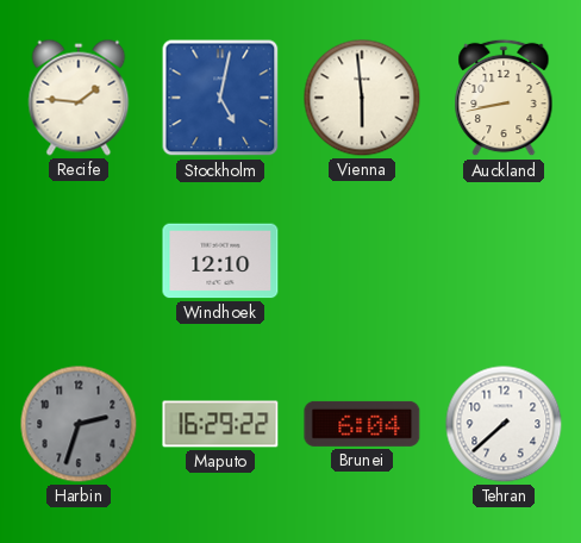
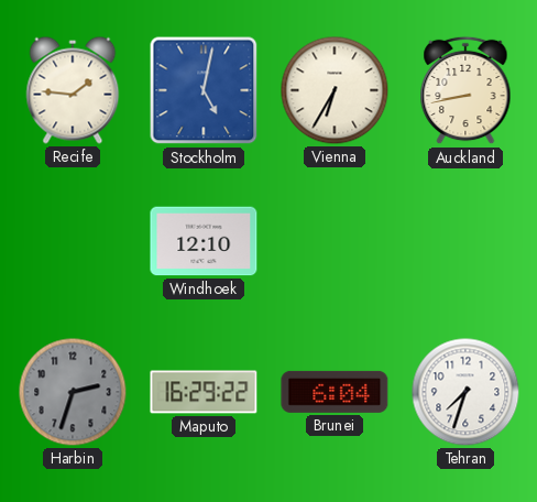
Vienna: 5:59 -> 6:35 (335, 90)
Tehran: 7:38 -> 7:33 (465, 392)
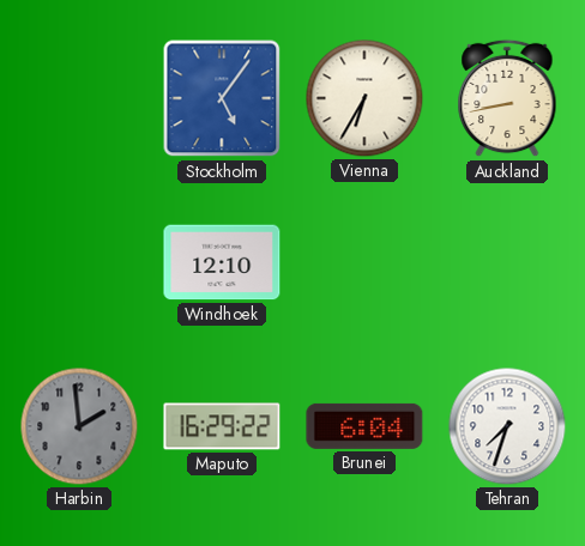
Recife: 1:46 -> none (73, 90)
Stockholm: 5:02 -> 5:06 (222, 98)
Harbin: 2:33 -> 1:59 (79, 426)
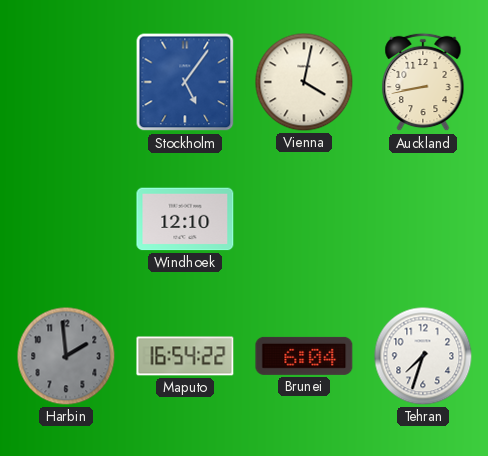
Vienna: 6:35 -> 4:02 (304, 82)
Maputo: 16:29 -> 16:54 (185, 356)
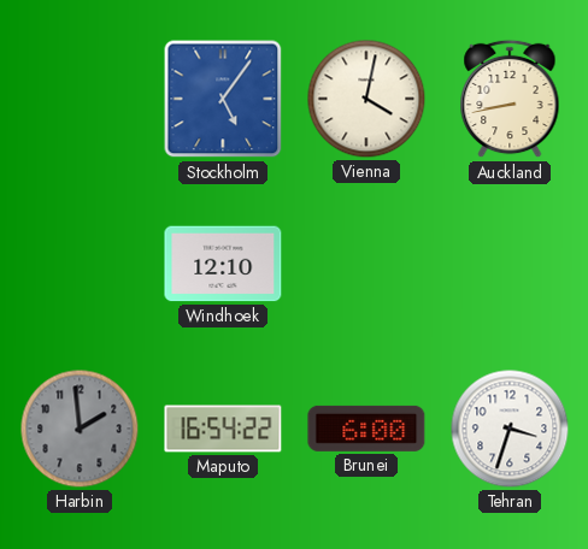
Brunei: 6:04 -> 6:00 (366, 429)
Tehran: 7:33 -> 3:33 (510, 429)
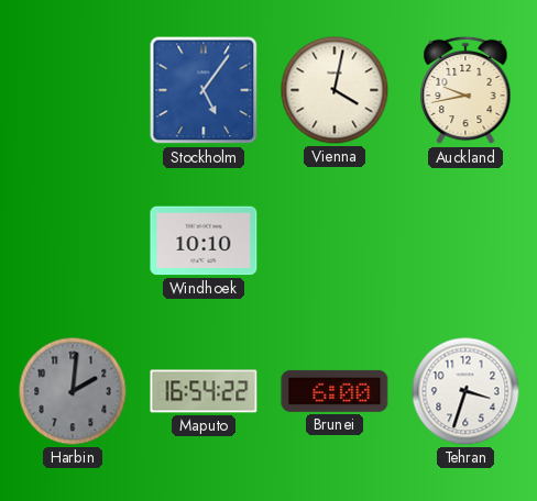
Auckland: 8:43 -> 9:43 (465, 90)
Windhoek: 12:10 -> 10:10 (204, 241)
Harbin: 1:59 -> 2:01 (73, 391)
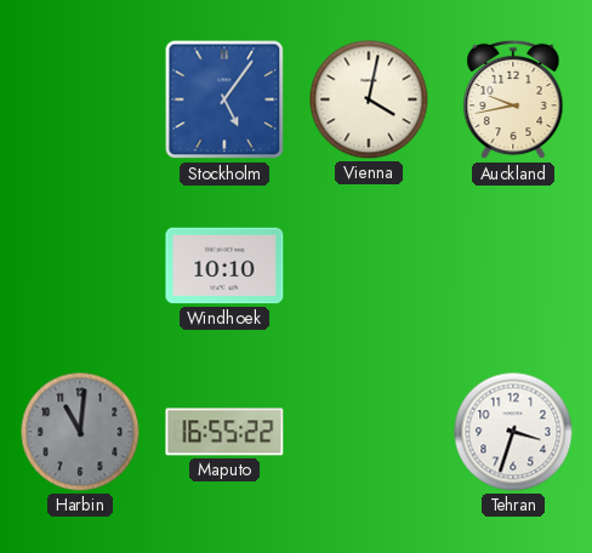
Harbin: 2:01 -> 11:01 (80, 432)
Maputo: 16:54 -> 16:55 (224, 432)
Brunei: 6:00 -> none (335, 391)
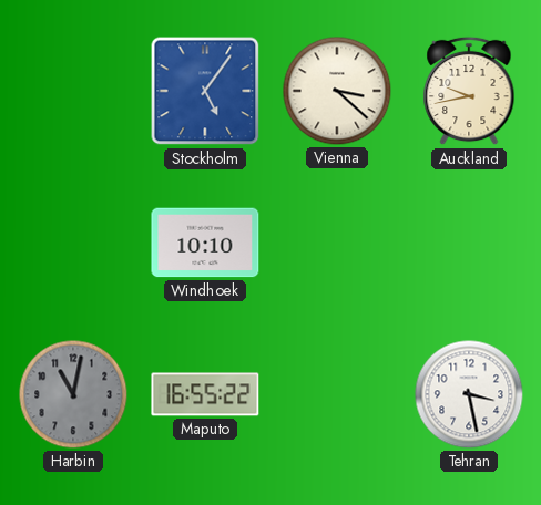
Vienna: 4:02 -> 3:22 (337, 91)
Harbin: 11:01 -> 11:02 (73, 394)
Tehran: 3:33 -> 3:28 (469, 394)
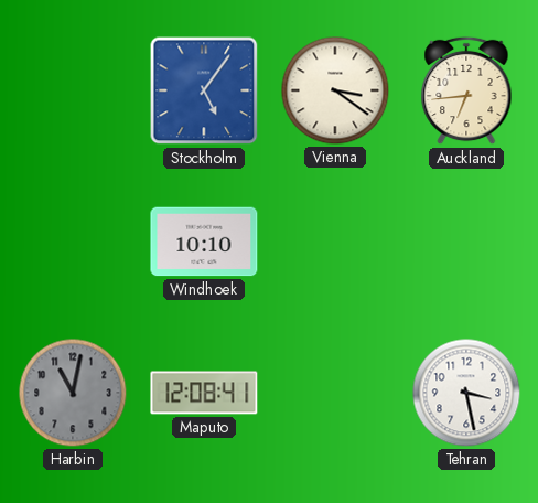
Vienna: 3:22 -> 3:21 (335, 90)
Auckland: 9:43 -> 6:44 (466, 90)
Maputo: 16:55 -> 12:08 (204, 393)
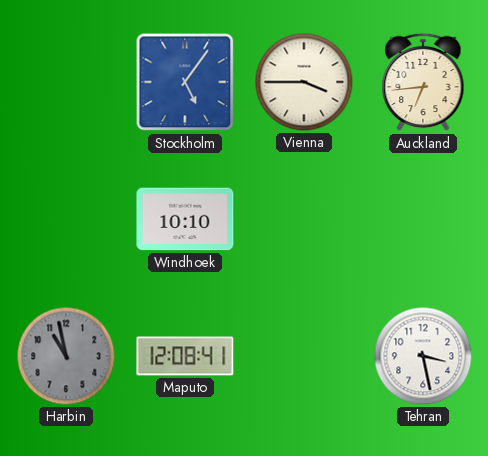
Vienna: 3:21 -> 3:45 (304, 82)
Harbin: 11:02 -> 10:58 (66, 356)
